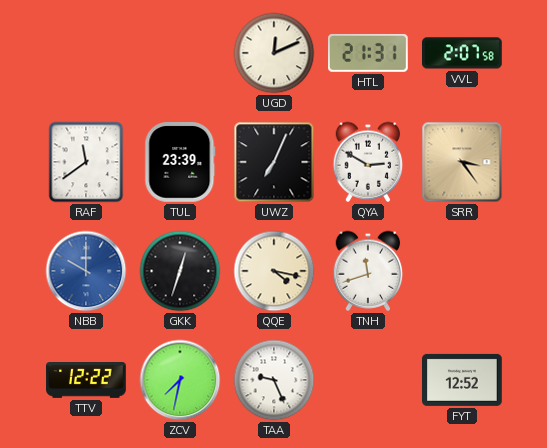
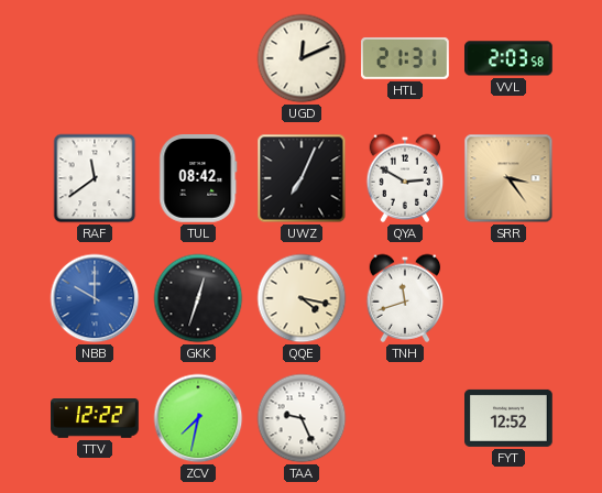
VVL: 2:07 -> 2:03 (510, 58)
TUL: 23:39 -> 08:42 (198, 179)
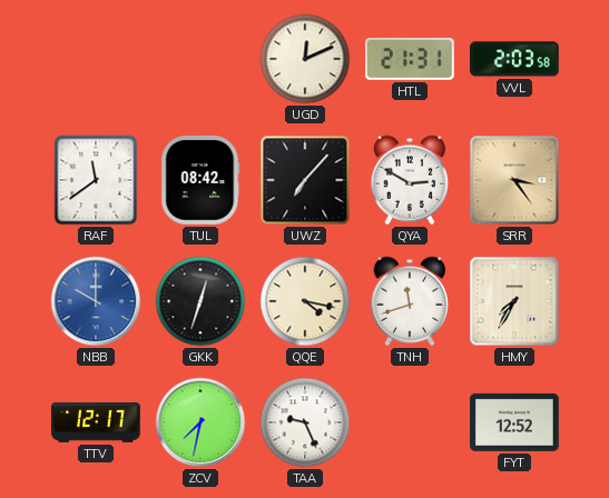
UWZ: 7:04 -> 7:07 (305, 180)
HMY: none -> 7:35 (514, 301)
TTV: 12:22 -> 12:17 (96, 424)
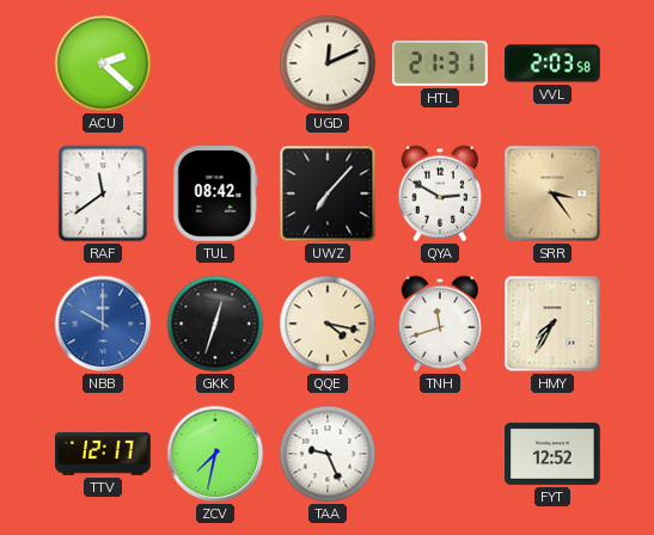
ACU: none -> 2:22 (103, 63)
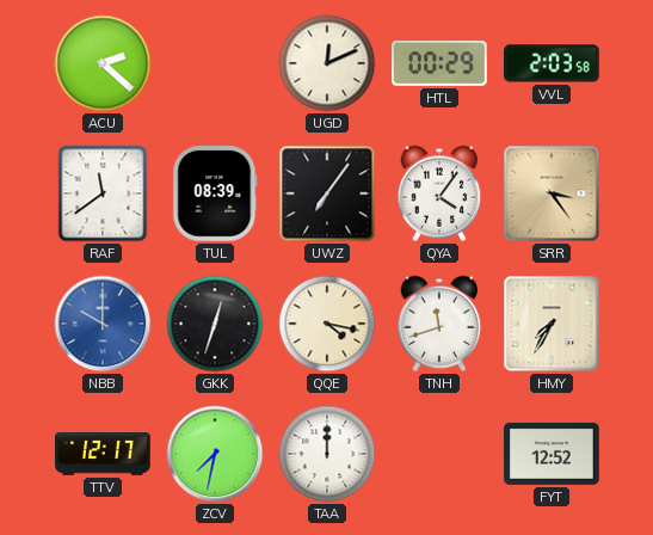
HTL: 21:31 -> 00:29 (441, 63)
TUL: 08:42 -> 08:39 (215, 195)
UWZ: 7:07 -> 7:06 (327, 193)
QYA: 2:50 -> 4:06 (439, 193)
TAA: 9:26 -> 12:00 (327, 454)
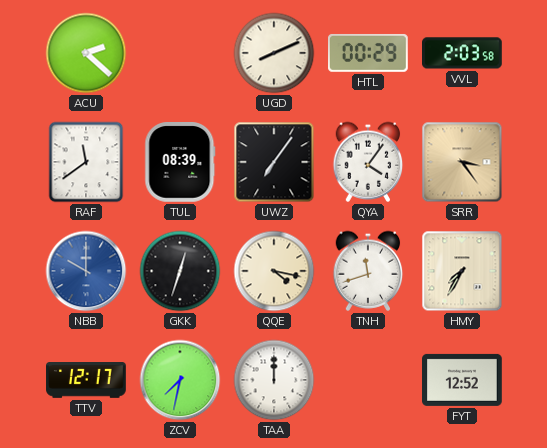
UGD: 12:11 -> 8:11 (274, 53)
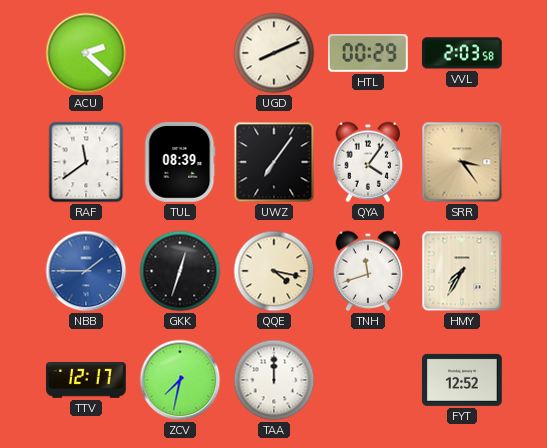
NBB: 10:00 -> 1:45 (86, 271)
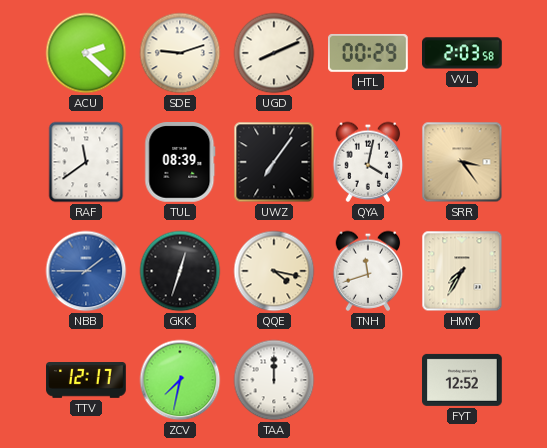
SDE: none -> 9:12 (180, 53)
QYA: 4:06 -> 4:02 (368, 162)
